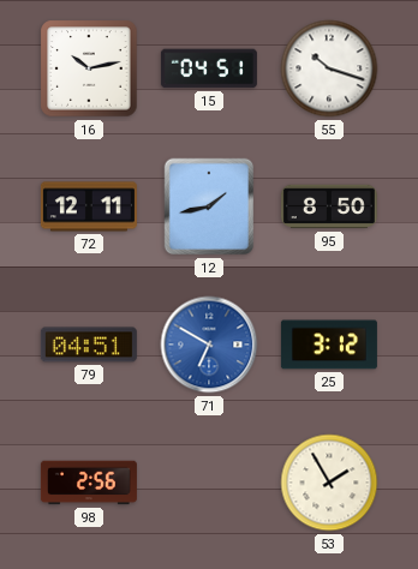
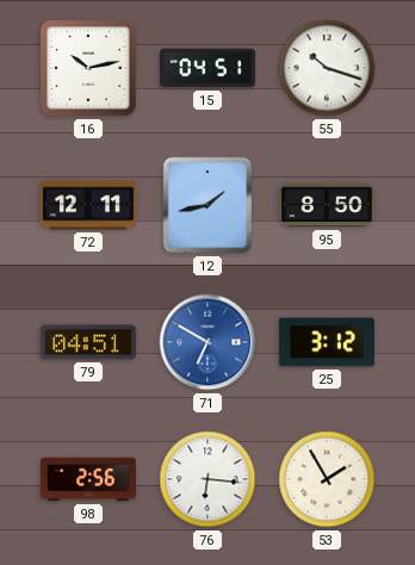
76: none -> 6:16 (207, 479)
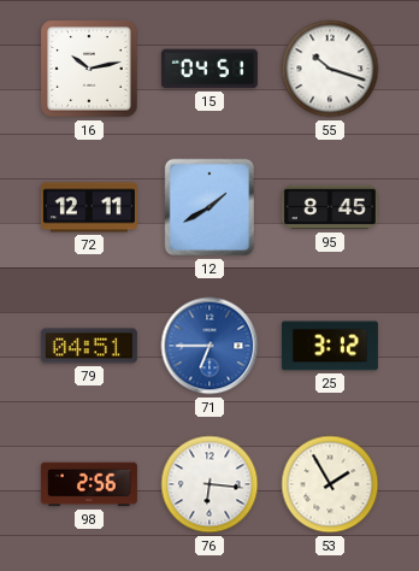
12: 1:43 -> 1:40 (209, 207)
95: 8:50 -> 8:45 (330, 207)
71: 6:50 -> 6:45 (209, 346)
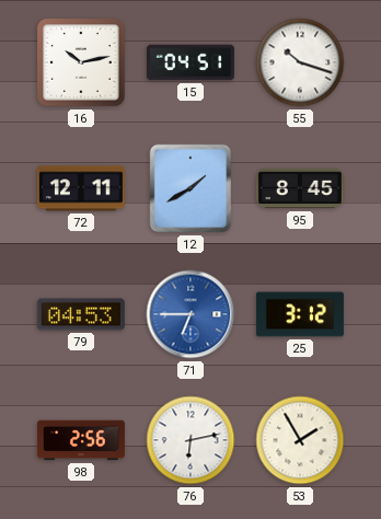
79: 04:51 -> 04:53 (81, 314)
76: 6:16 -> 6:13 (190, 440)
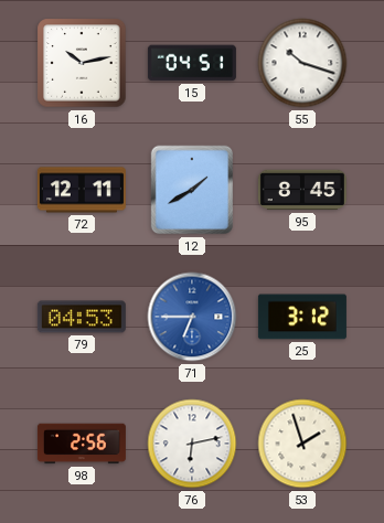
53: 1:55 -> 1:57 (302, 444)
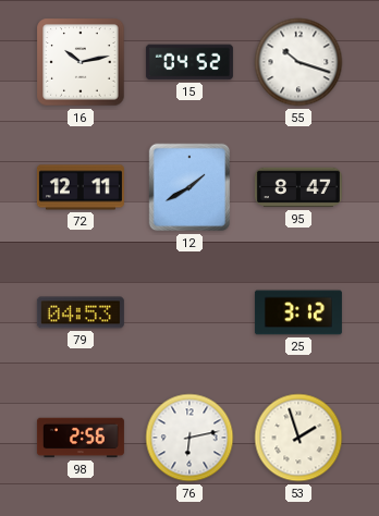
15: 04:51 -> 04:52 (189, 62)
95: 8:45 -> 8:47 (298, 187)
71: 6:45 -> none (192, 317)
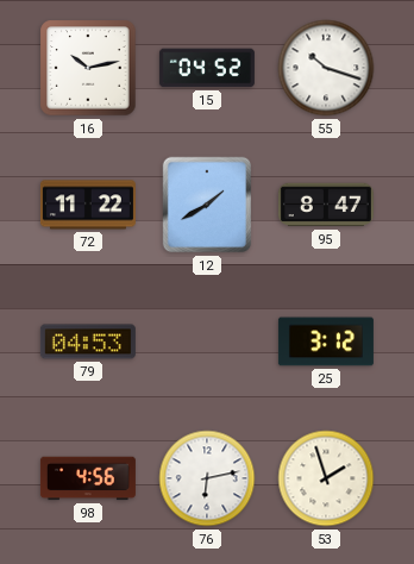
72: 12:11 -> 11:22 (88, 205)
98: 2:56 -> 4:56 (88, 478)
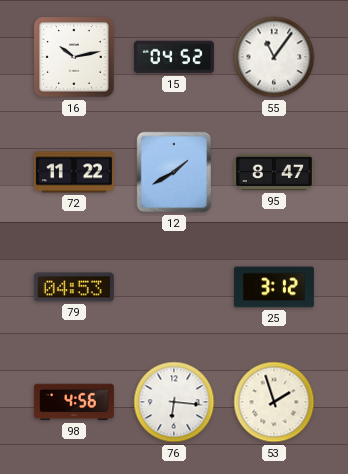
55: 10:18 -> 11:06 (274, 57)
76: 6:13 -> 6:16 (174, 402)
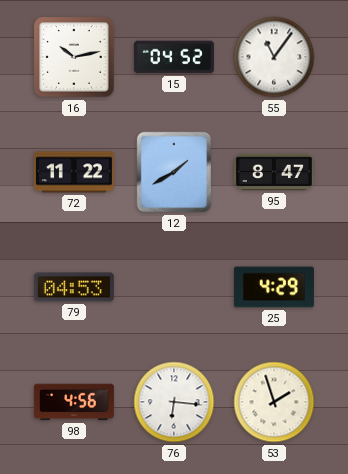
25: 3:12 -> 4:29 (274, 287)
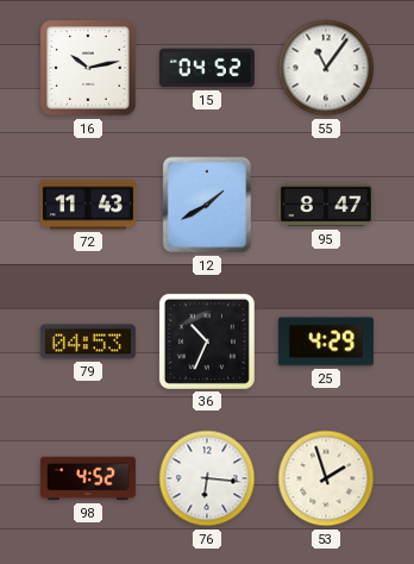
72: 11:22 -> 11:43 (88, 205)
36: none -> 10:34 (207, 341)
98: 4:56 -> 4:52 (88, 478)
